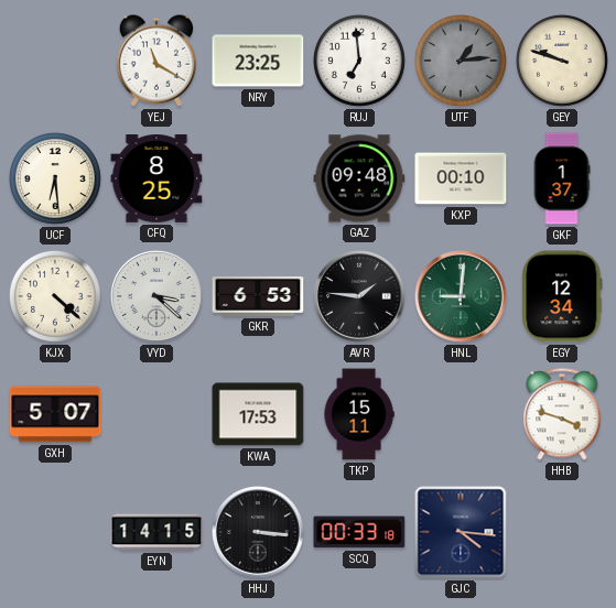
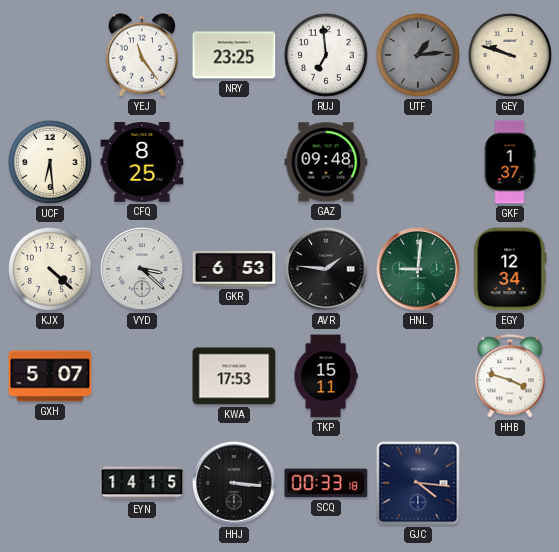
YEJ: 11:20 -> 11:24 (141, 55)
KXP: 00:10 -> none (461, 178)
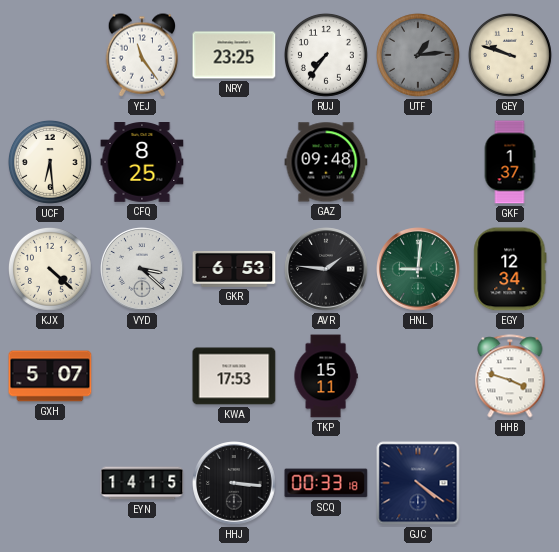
RUJ: 6:59 -> 7:36 (326, 55)
GJC: 4:16 -> 4:21 (418, 483)
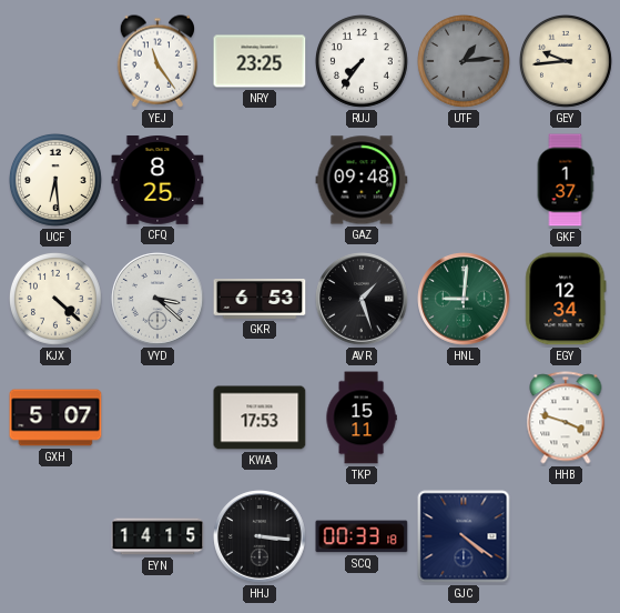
GEY: 9:48 -> 9:44 (566, 61)
AVR: 1:46 -> 1:27 (362, 299)
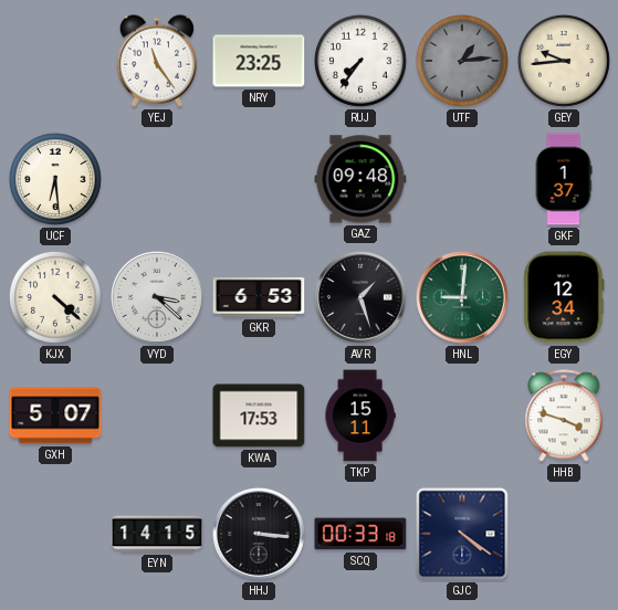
CFQ: 8:25 -> none (157, 181)
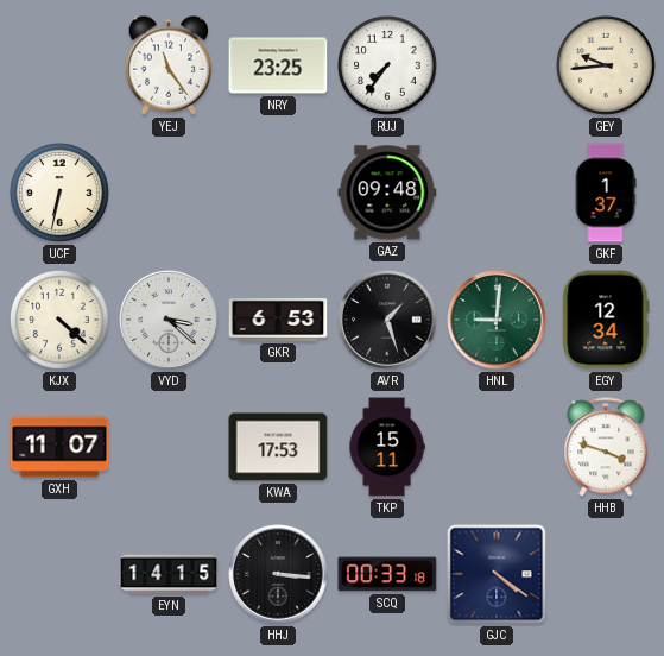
UTF: 1:14 -> none (462, 61)
UCF: 6:29 -> 6:32 (59, 193)
GXH: 5:07 -> 11:07 (59, 447)
